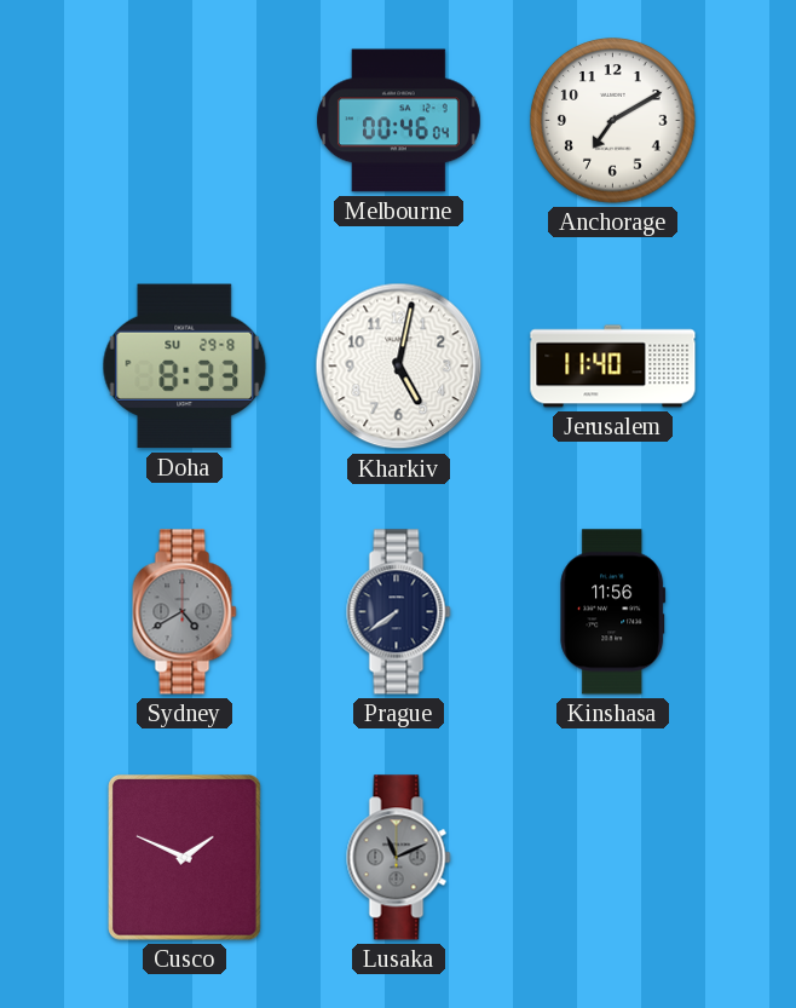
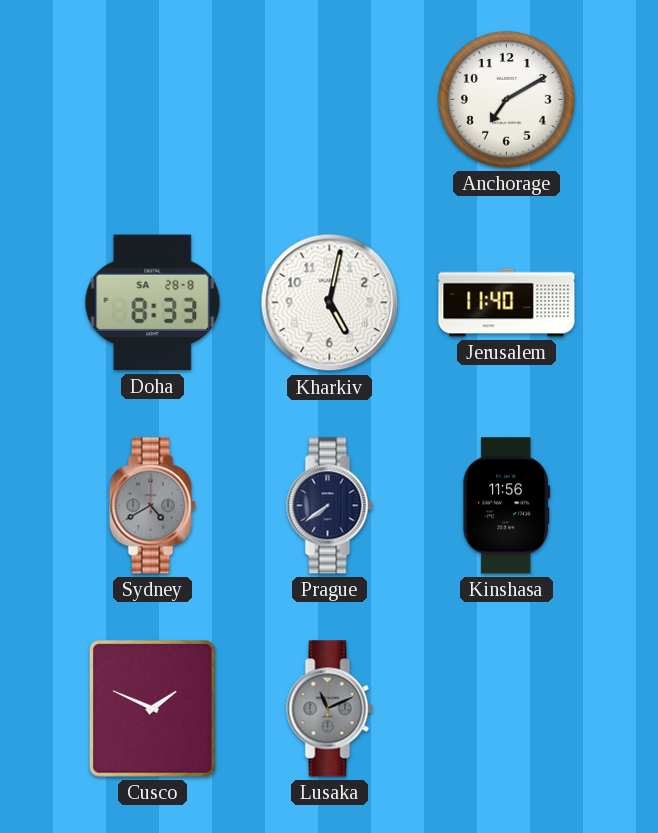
Melbourne: 00:46 -> none (399, 121)
Doha date: SU 29-8 -> SA 28-8 (153, 303)
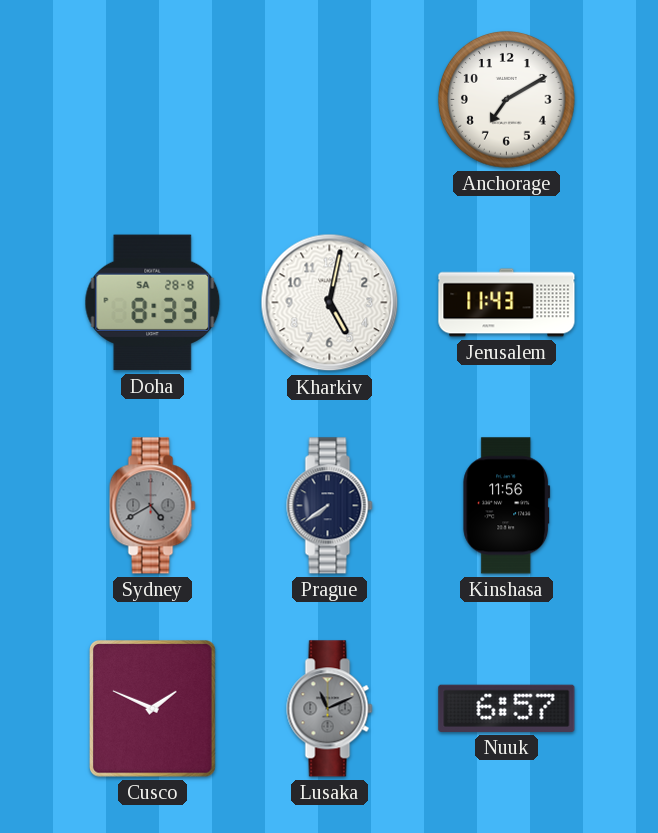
Jerusalem: 11:40 -> 11:43 (507, 303)
Nuuk: none -> 6:57 (507, 708)
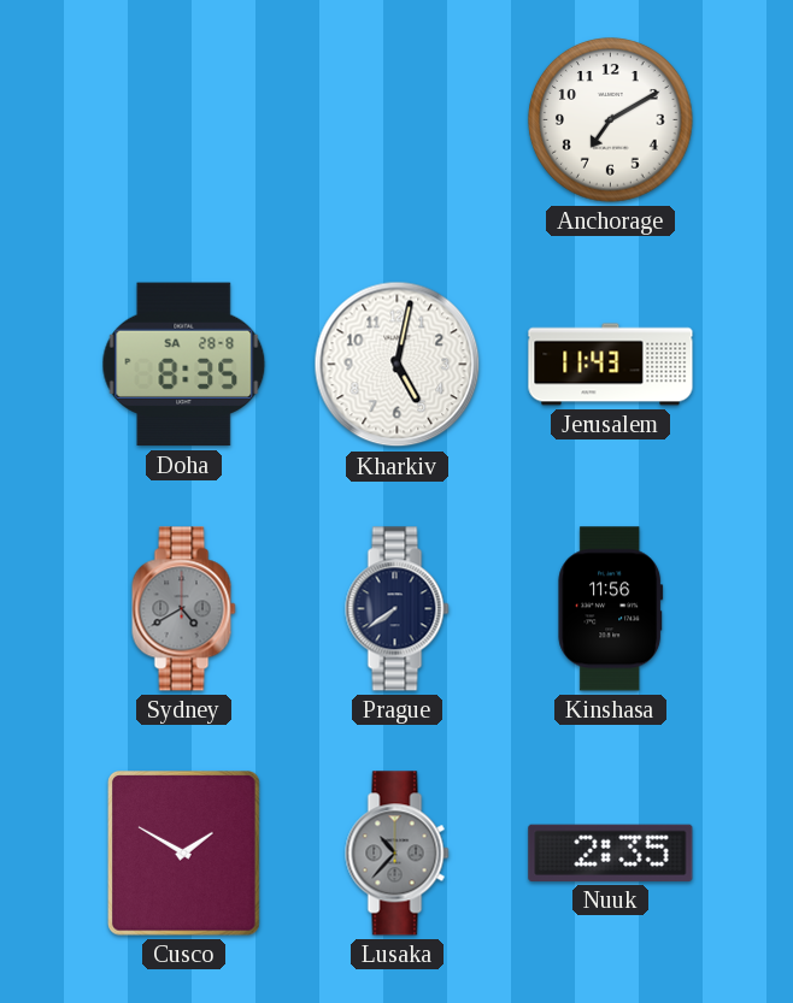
Doha: 8:33 -> 8:35 (184, 365)
Cusco: 1:49 -> 1:50 (184, 854)
Lusaka: 11:11 -> 10:37 (398, 854)
Nuuk: 6:57 -> 2:35 (611, 852)
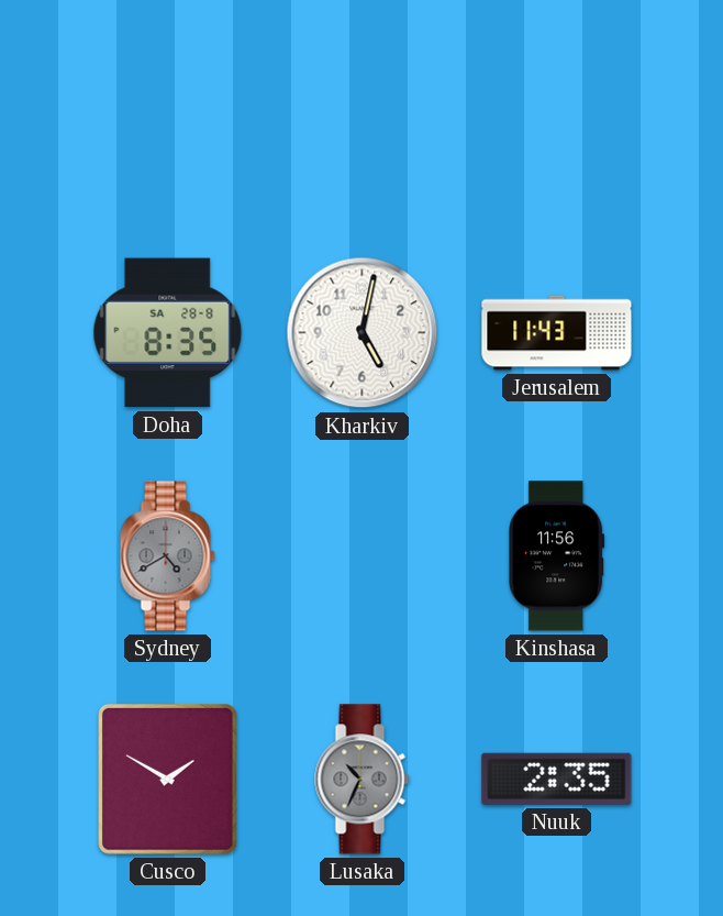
Anchorage: 7:10 -> none (611, 120)
Prague: 7:39 -> none (398, 609)
Lusaka: 10:37 -> 10:34 (363, 780)
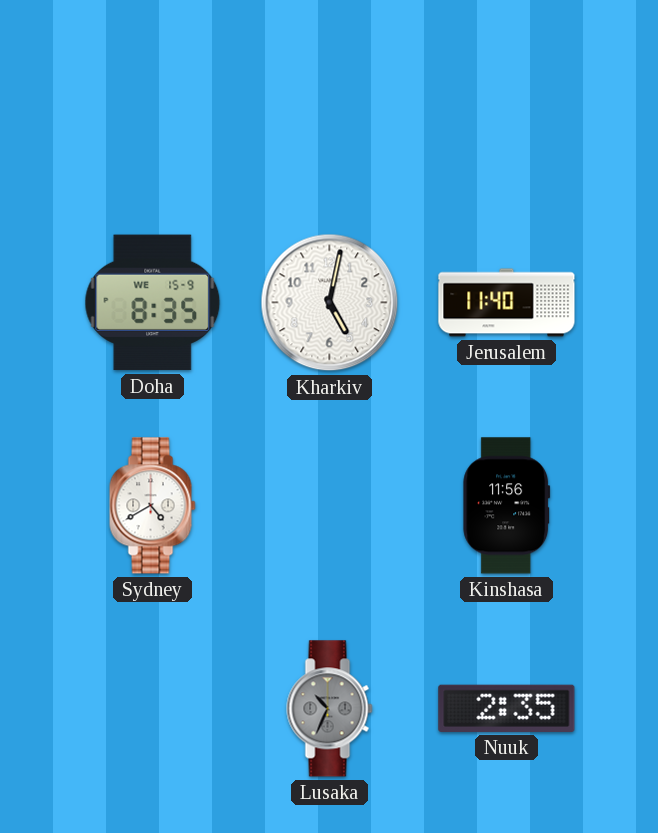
Doha date: SA 28-8 -> WE 15-9 (153, 303)
Jerusalem: 11:43 -> 11:40 (507, 303)
Sydney dial: grey -> white (153, 506)
Cusco: 1:50 -> none (168, 780)
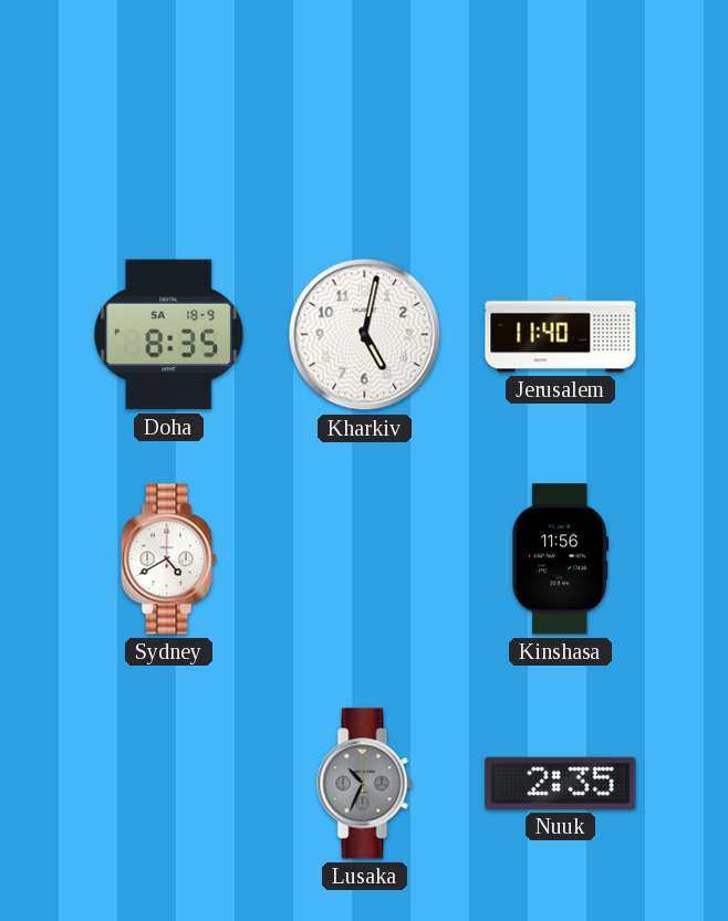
Doha date: WE 15-9 -> SA 18-9 (169, 335)
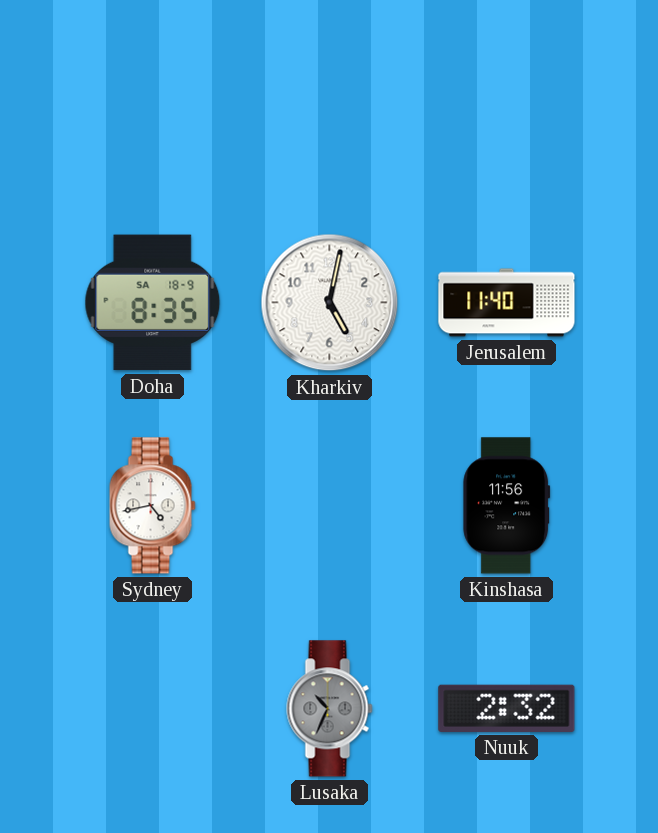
Sydney: 4:40 -> 4:43 (153, 506)
Nuuk: 2:35 -> 2:32 (507, 708)
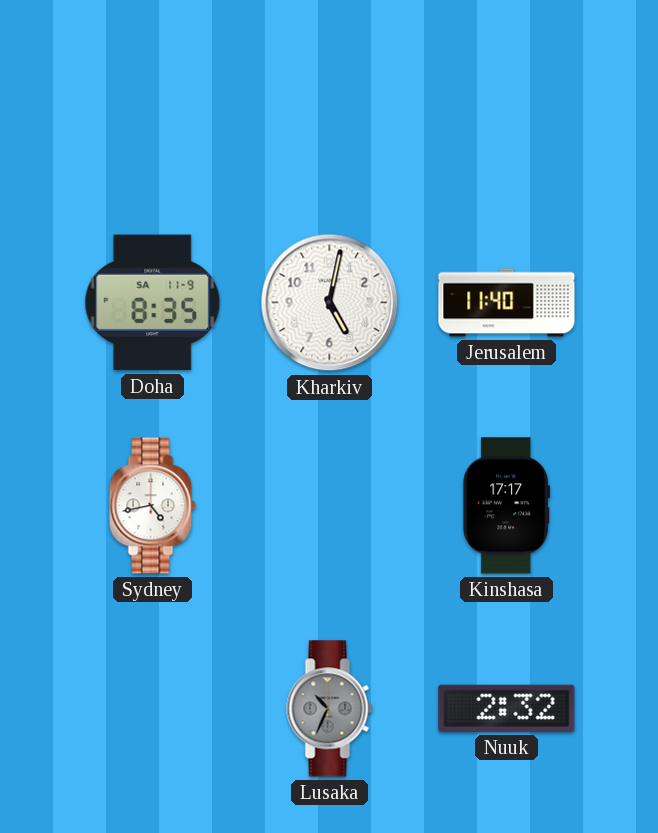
Doha date: SA 18-9 -> SA 11-9 (153, 303)
Kinshasa: 11:56 -> 17:17 (507, 506)
